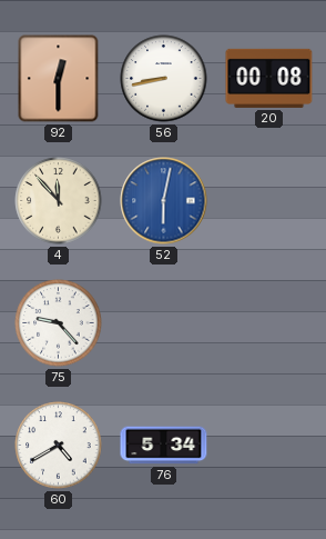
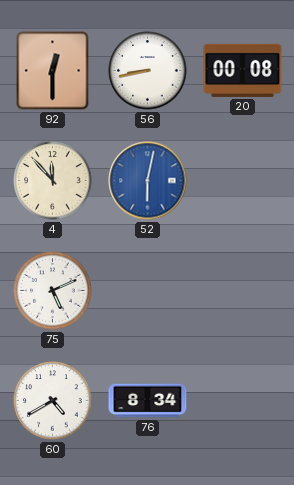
75: 9:23 -> 5:11 (53, 291)
76: 5:34 -> 8:34 (148, 401)
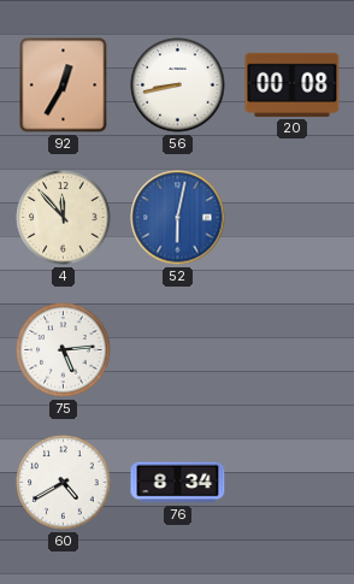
92: 12:30 -> 12:35 (64, 85)
75: 5:11 -> 5:14 (64, 350)
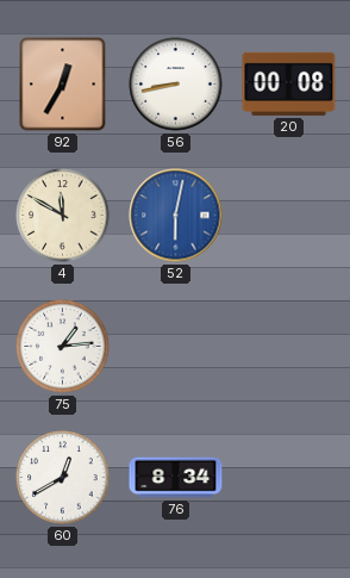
4: 11:53 -> 11:50 (63, 216)
75: 5:14 -> 1:14 (63, 347)
60: 4:40 -> 12:40 (63, 478)
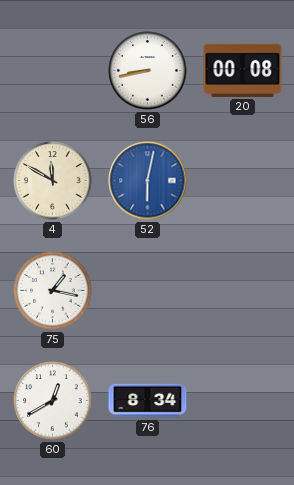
92: 12:35 -> none (63, 85)
75: 1:14 -> 1:17 (53, 291)
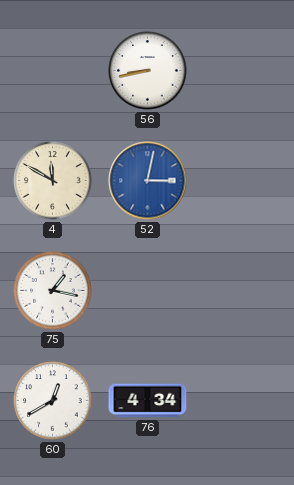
20: 00:08 -> none (243, 70)
52: 6:02 -> 3:02 (148, 181)
76: 8:34 -> 4:34 (148, 401)
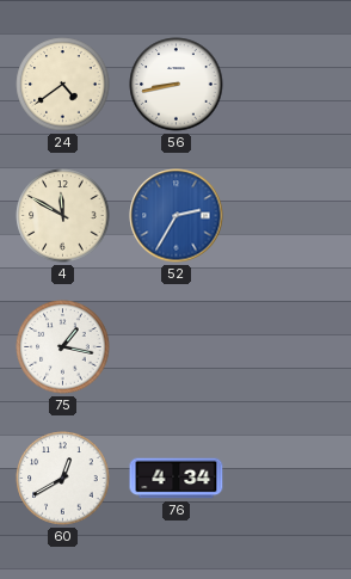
24: none -> 4:39 (63, 85)
52: 3:02 -> 2:35 (177, 216)
